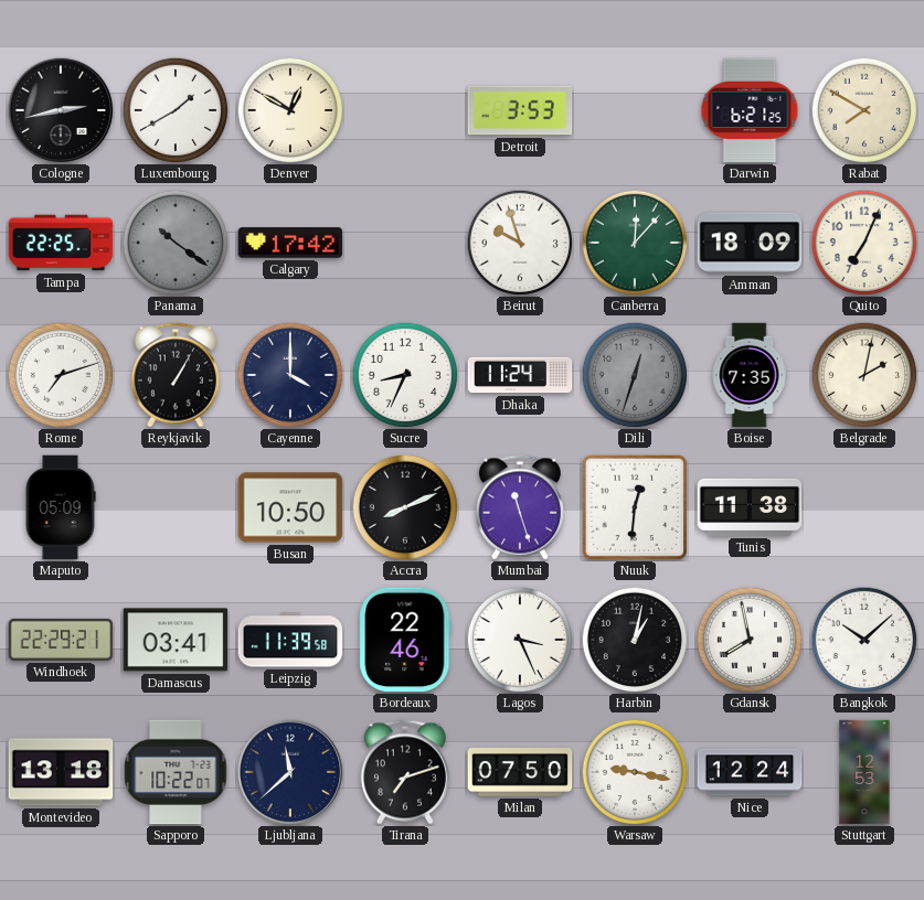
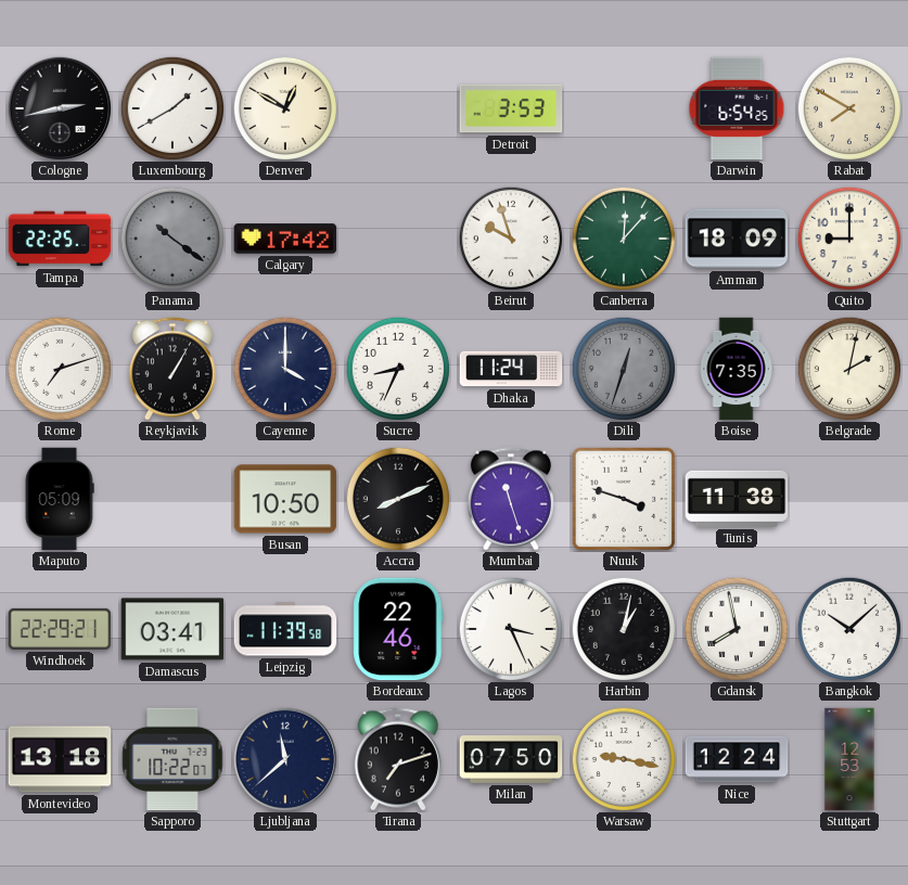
Darwin: 6:21 -> 6:54 (737, 108)
Quito: 7:04 -> 9:00 (849, 239)
Nuuk: 12:31 -> 3:48 (624, 499)
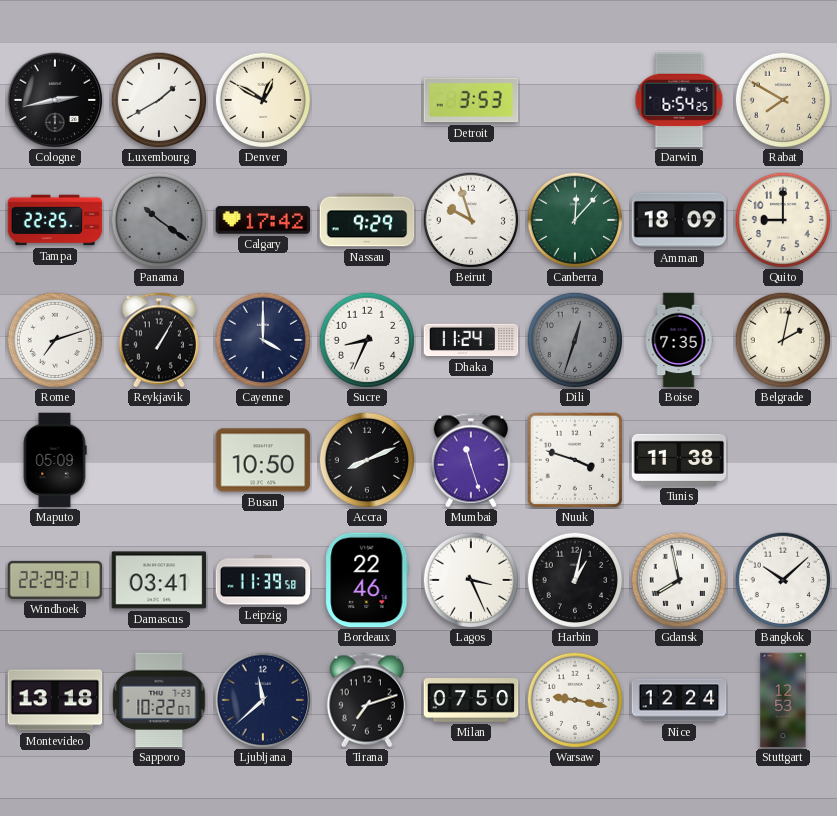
Nassau: none -> 9:29 (367, 220)
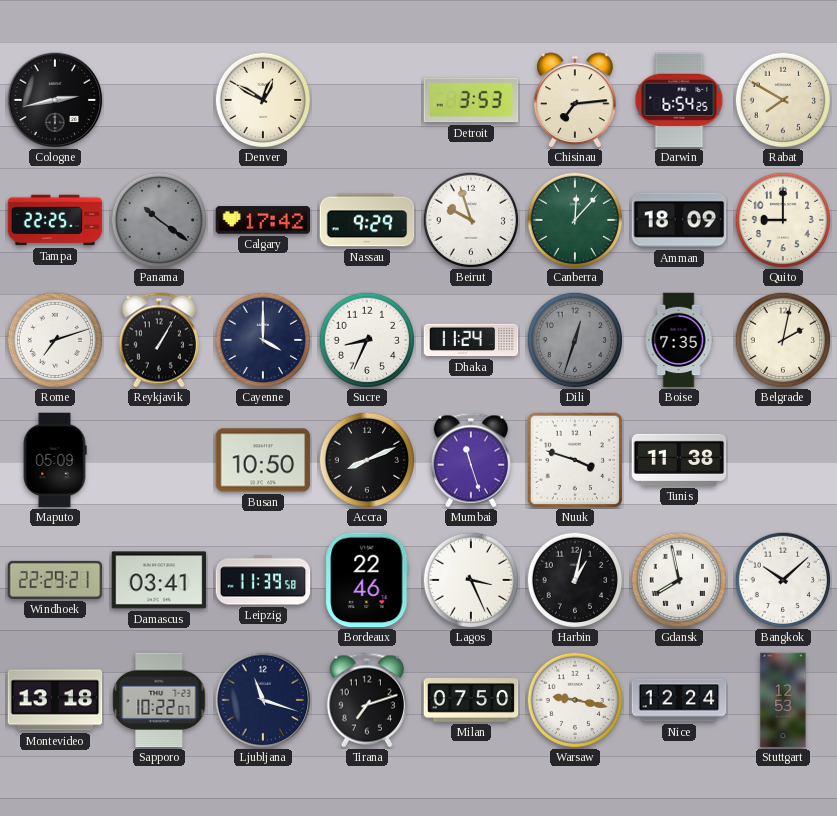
Luxembourg: 1:40 -> none (159, 100)
Chisinau: none -> 7:14 (575, 100)
Ljubljana: 11:38 -> 11:18 (263, 700)
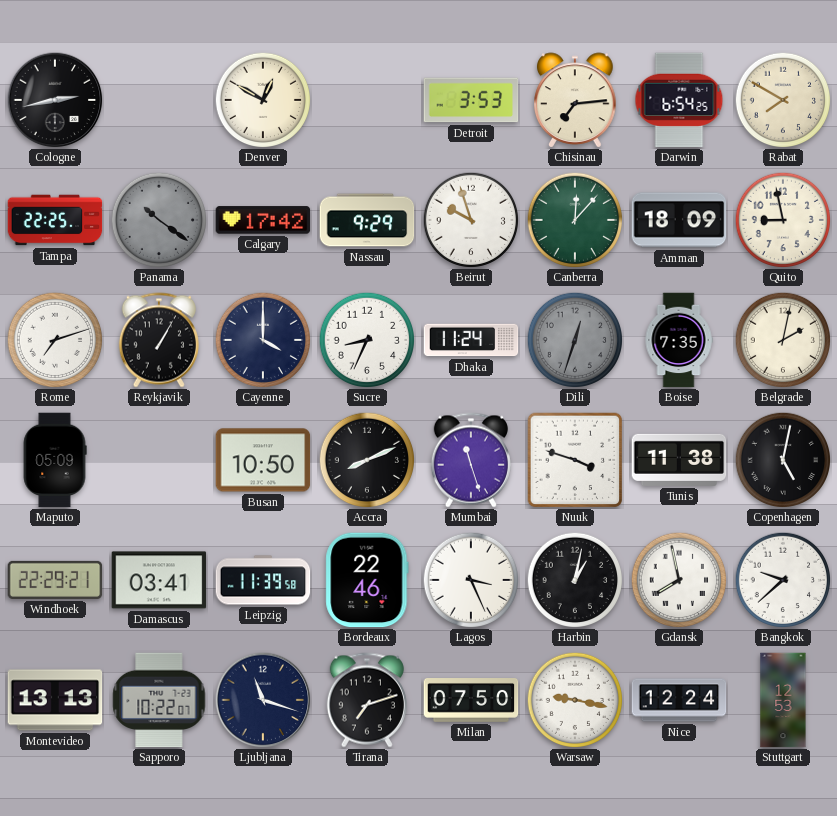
Quito: 9:00 -> 8:58 (783, 220)
Copenhagen: none -> 5:02 (783, 460)
Bangkok: 10:08 -> 9:38 (783, 580)
Montevideo: 13:18 -> 13:13 (55, 700)
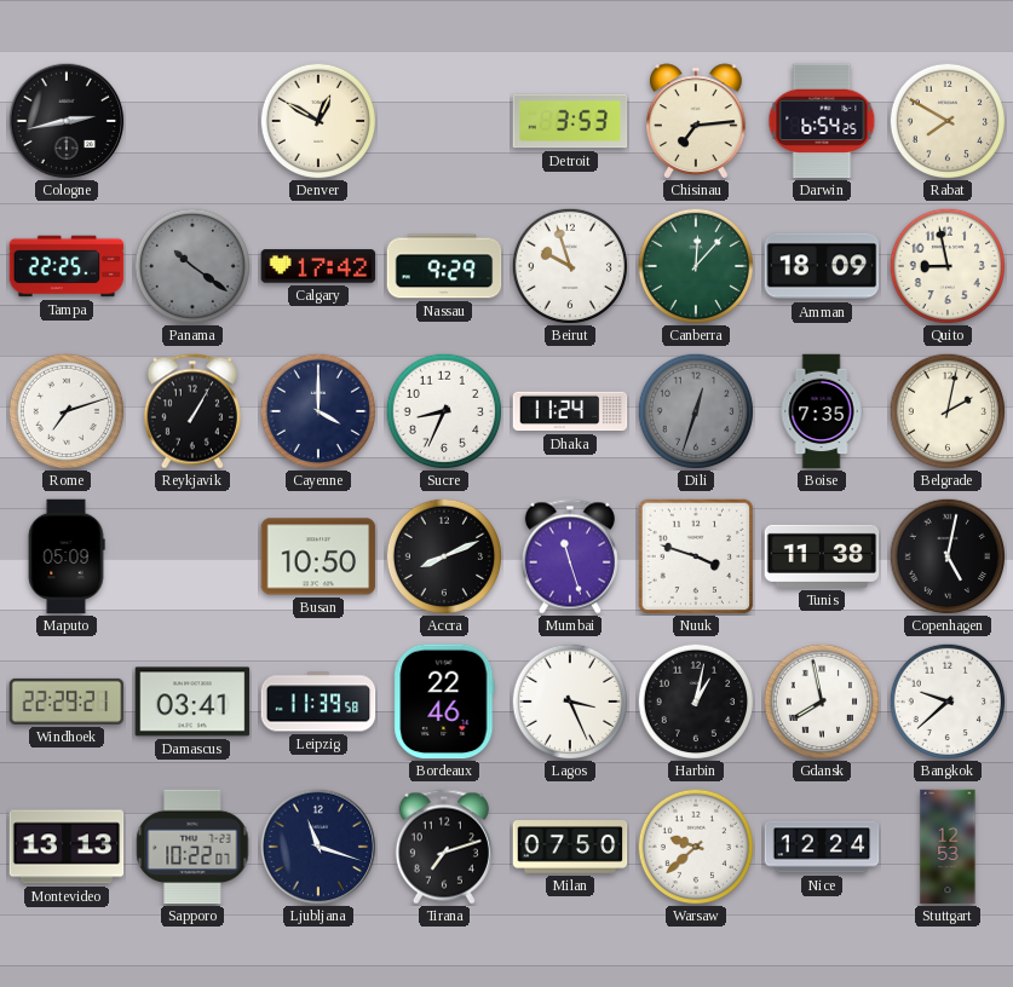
Warsaw: 9:17 -> 9:38 (696, 847)
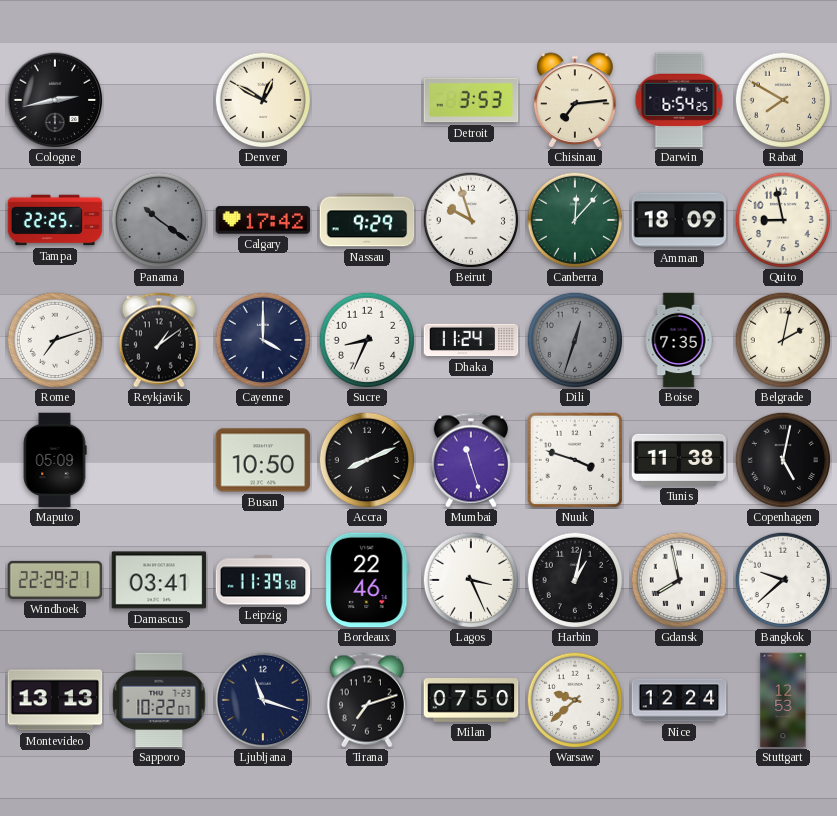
Reykjavik: 1:05 -> 1:09 (159, 340)
